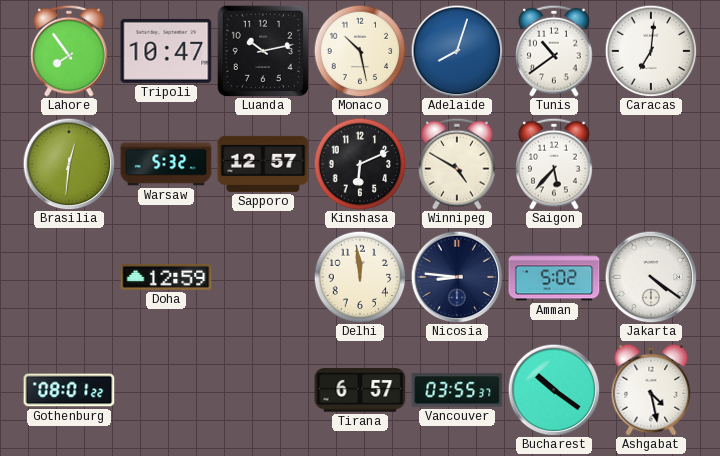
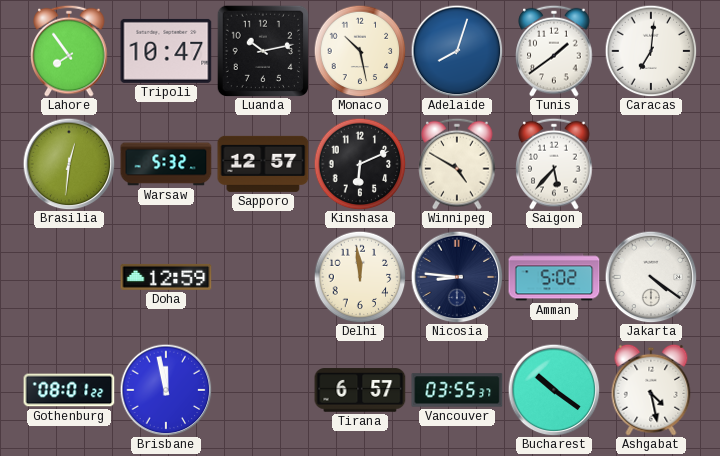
Tunis: 10:39 -> 1:39 (554, 51)
Brisbane: none -> 11:58 (166, 390)
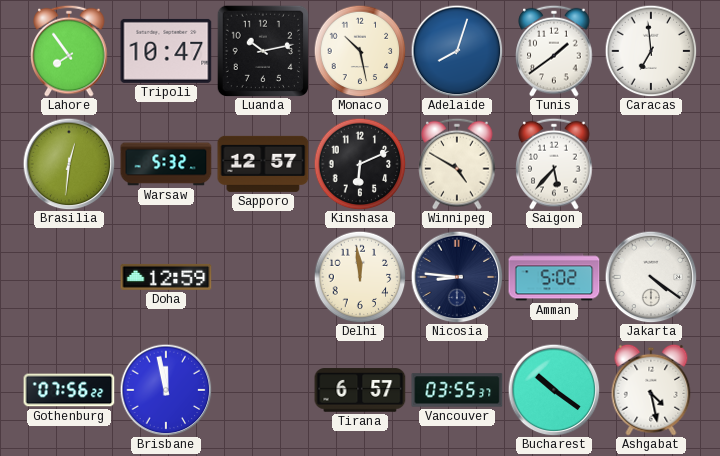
Caracas: 7:01 -> 6:59 (651, 51)
Gothenburg: 08:01 -> 07:56 (69, 390)
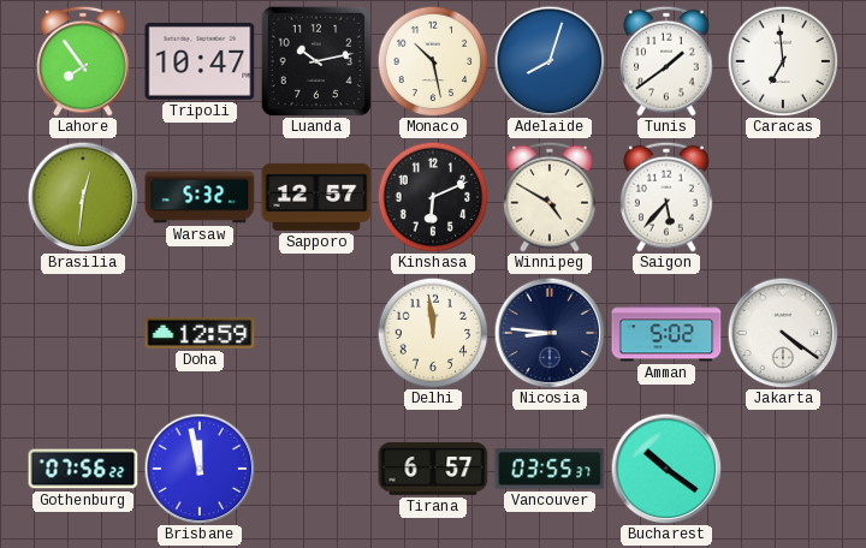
Ashgabat: 4:28 -> none (651, 390)
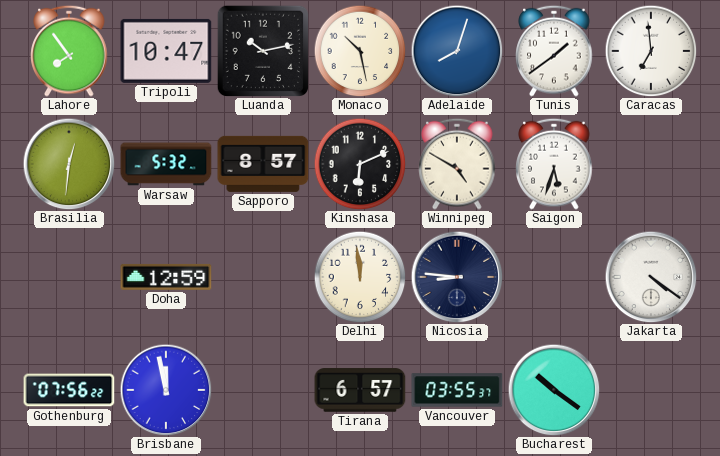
Sapporo: 12:57 -> 8:57 (263, 164)
Saigon: 5:37 -> 5:33 (554, 164)
Amman: 5:02 -> none (666, 333)
